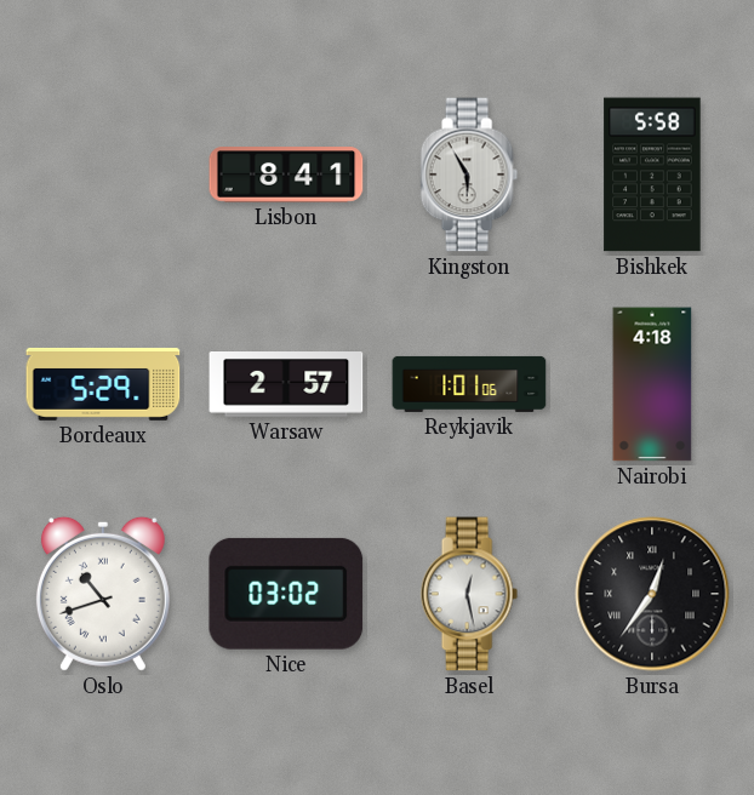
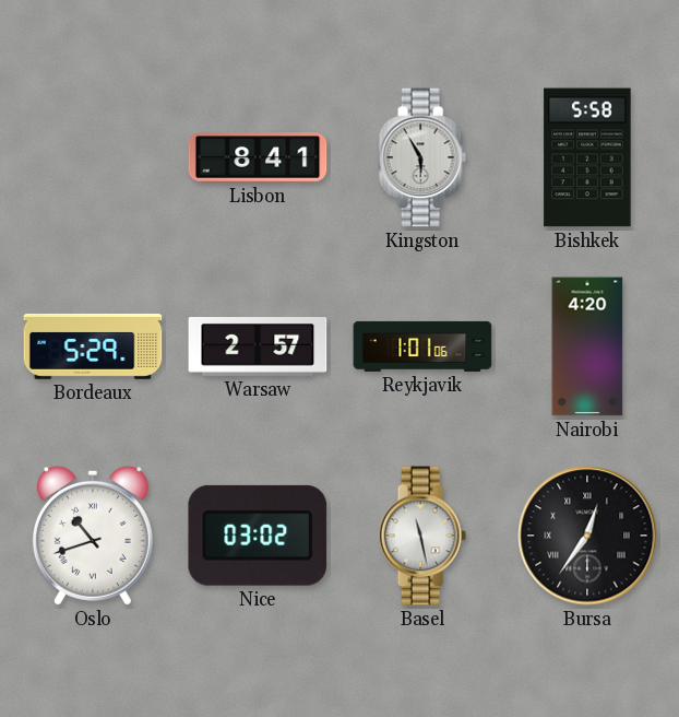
Nairobi: 4:18 -> 4:20 (587, 346)
Basel: 12:28 -> 11:28 (422, 536)
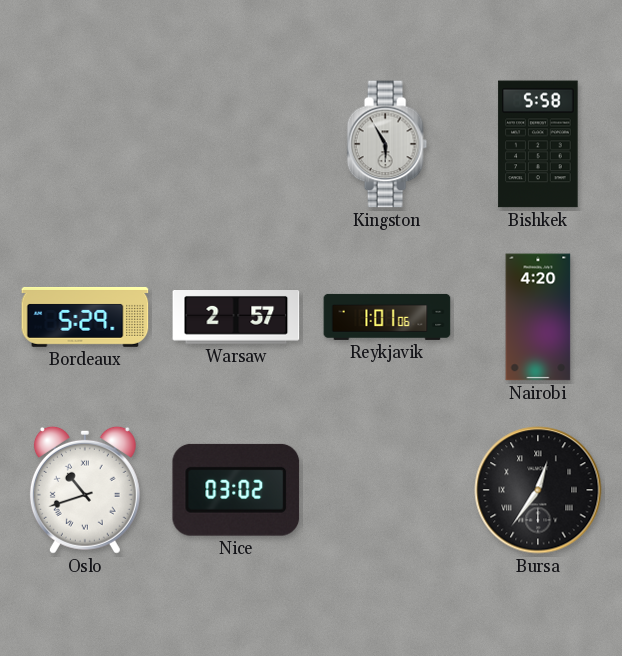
Lisbon: 8:41 -> none (258, 157)
Basel: 11:28 -> none (422, 536)
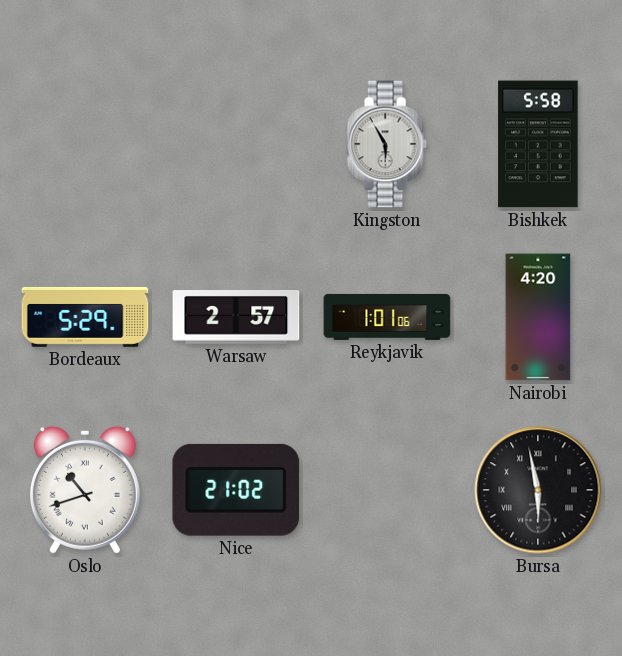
Nice: 03:02 -> 21:02 (236, 490)
Bursa: 12:36 -> 5:58 (538, 490)
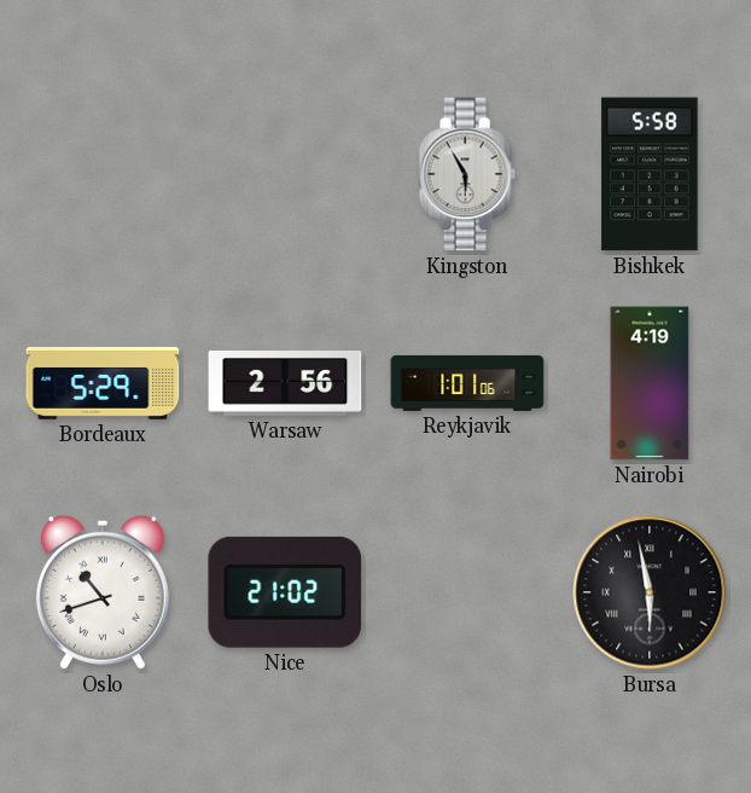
Warsaw: 2:57 -> 2:56 (285, 384)
Nairobi: 4:20 -> 4:19 (650, 383)
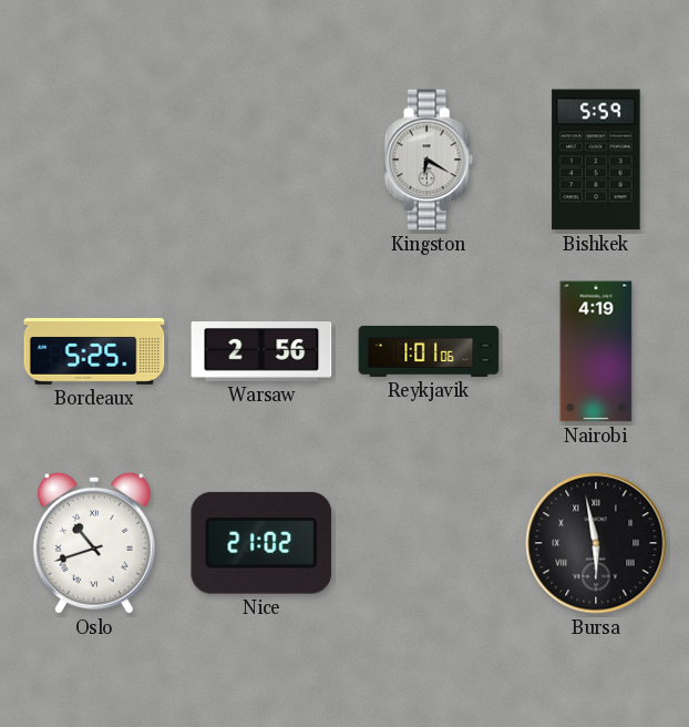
Kingston: 5:55 -> 6:20 (429, 160)
Bishkek: 5:58 -> 5:59 (596, 160)
Bordeaux: 5:29 -> 5:25 (94, 351)
